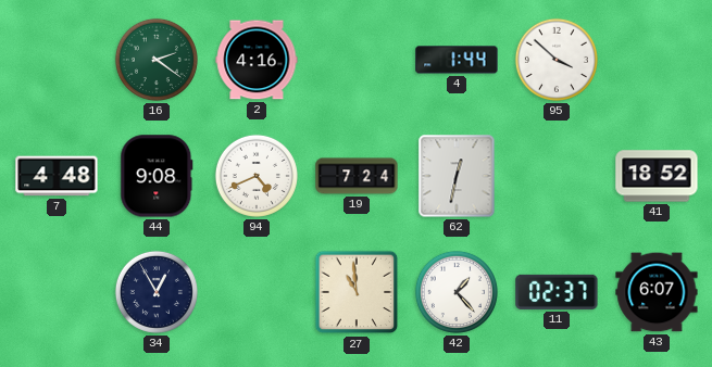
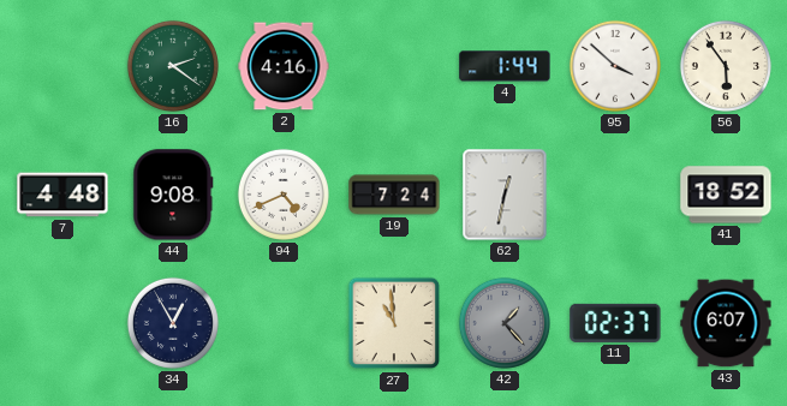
56: none -> 5:54 (726, 66)
42 dial: white -> grey (505, 323)
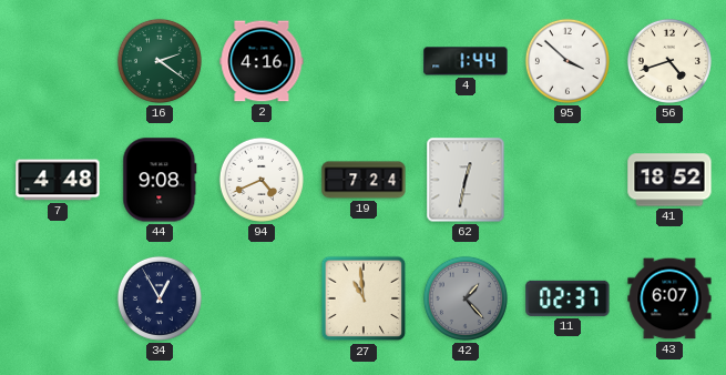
56: 5:54 -> 4:42 (669, 61)
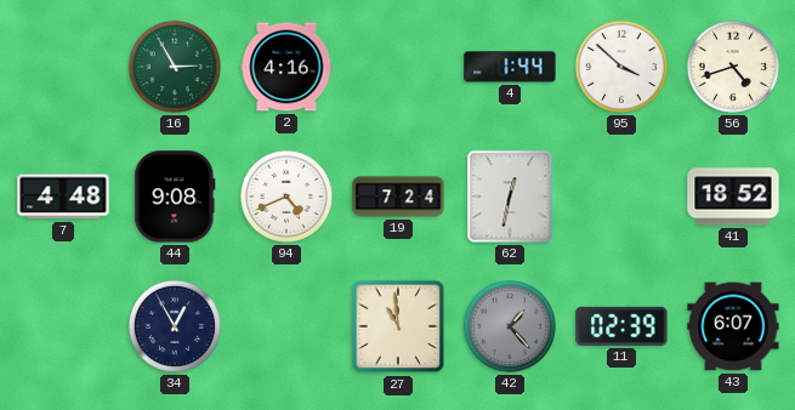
16: 2:21 -> 2:55 (175, 67)
11: 02:37 -> 02:39 (621, 326)
